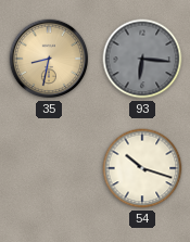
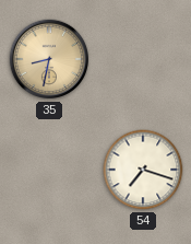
93: 6:16 -> none (142, 59)
54: 10:18 -> 7:18 (143, 170)
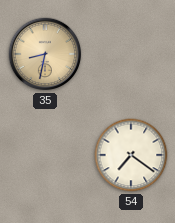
54: 7:18 -> 7:21 (131, 155)
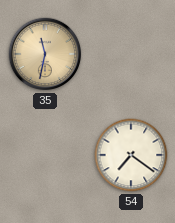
35: 8:32 -> 11:32 (45, 54)
